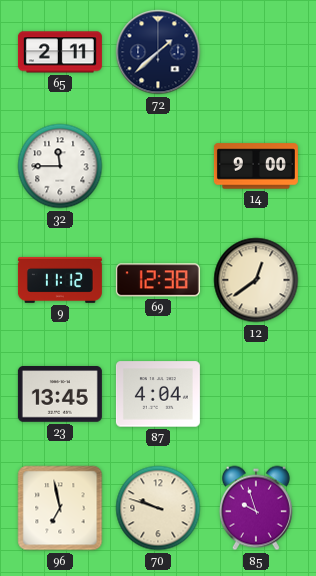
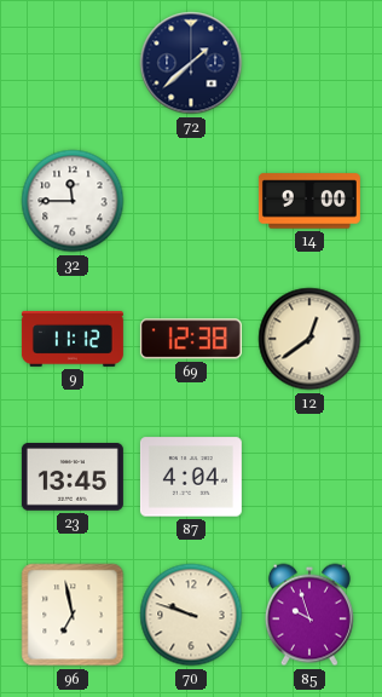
65: 2:11 -> none (60, 52)
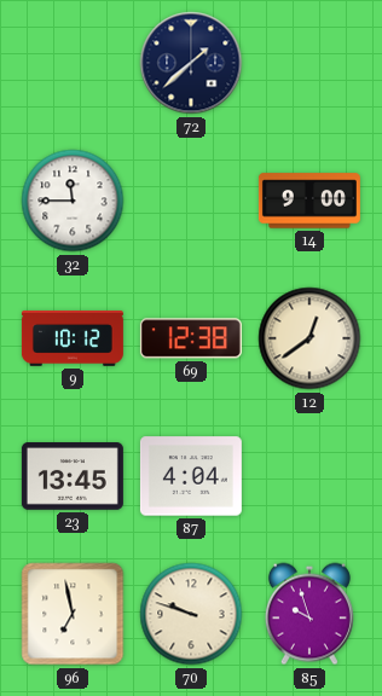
9: 11:12 -> 10:12 (73, 338)
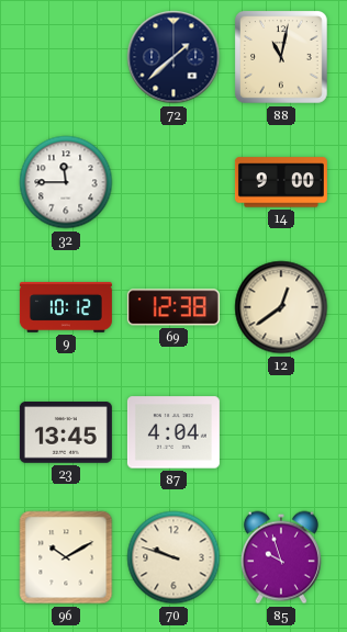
88: none -> 11:02 (282, 58)
96: 6:58 -> 10:10 (66, 557)
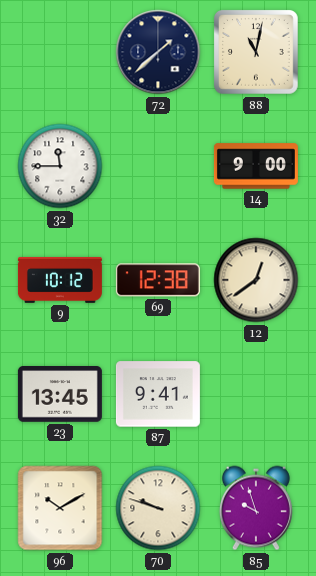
87: 4:04 -> 9:41 (158, 394)
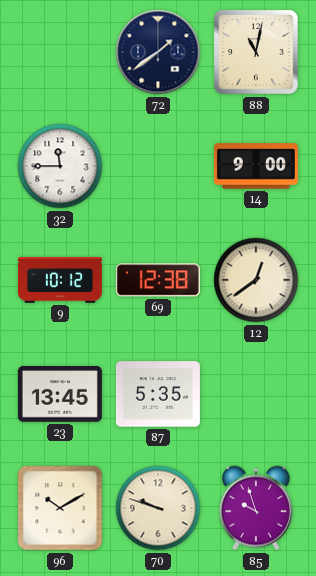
72: 1:38 -> 1:39 (158, 52)
87: 9:41 -> 5:35 (158, 394)
